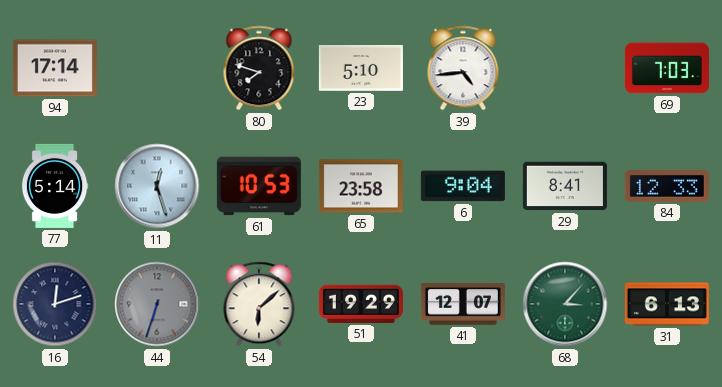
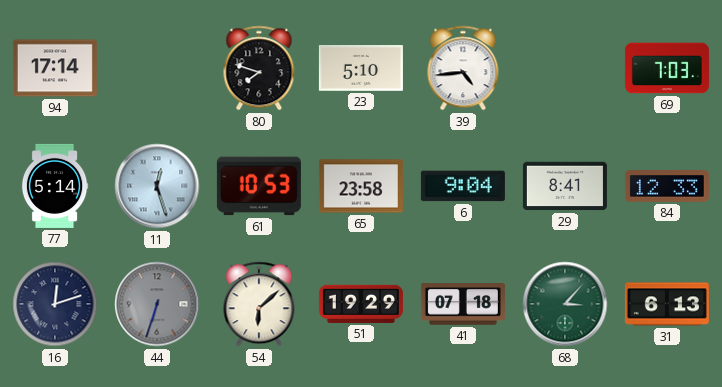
41: 12:07 -> 07:18 (463, 304)
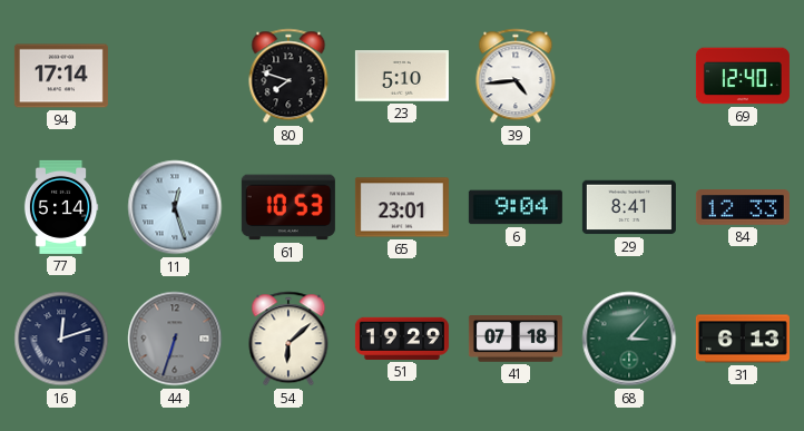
69: 7:03 -> 12:40 (743, 76)
65: 23:58 -> 23:01 (402, 207)
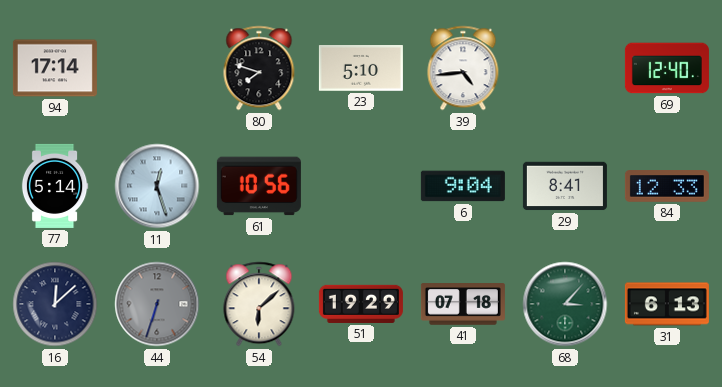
61: 10:53 -> 10:56 (259, 186)
65: 23:01 -> none (402, 207)
16: 12:12 -> 12:08 (55, 304)
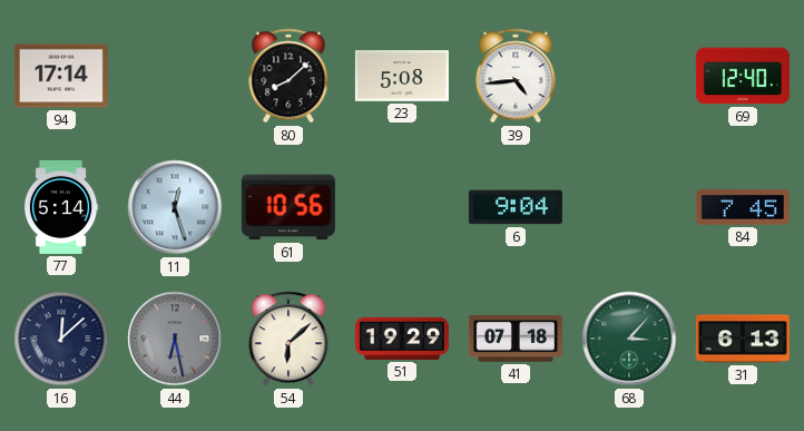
80: 7:48 -> 8:08 (288, 76)
23: 5:10 -> 5:08 (402, 77)
29: 8:41 -> none (565, 186)
84: 12:33 -> 7:45 (743, 207)
44: 6:33 -> 6:28 (175, 339)
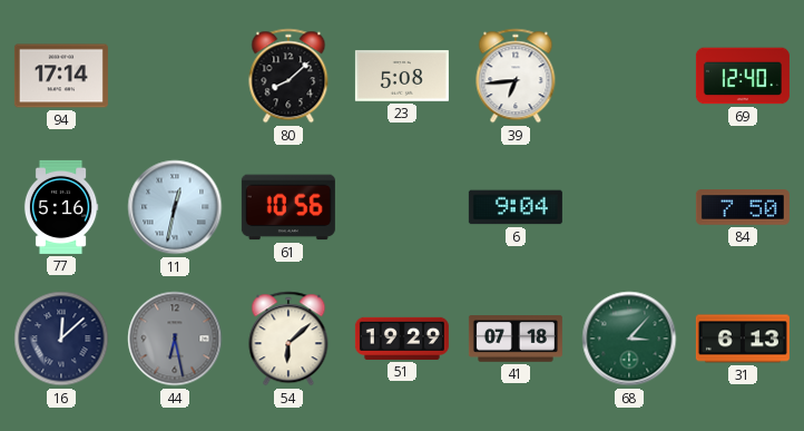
39: 4:44 -> 6:44 (516, 76)
77: 5:14 -> 5:16 (61, 207)
11: 12:27 -> 12:32 (175, 207)
84: 7:45 -> 7:50 (743, 207)
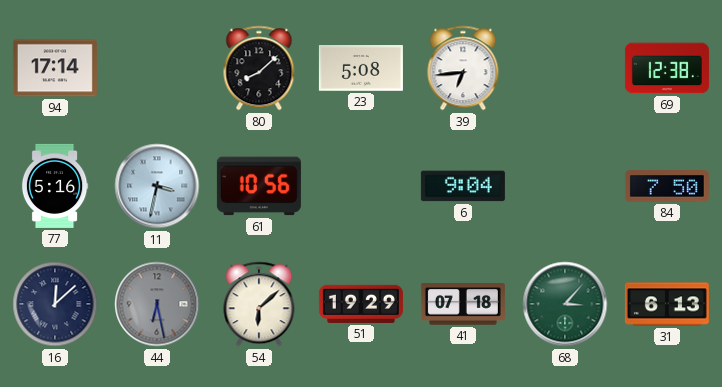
69: 12:40 -> 12:38 (667, 68)
11: 12:32 -> 3:32 (157, 186)
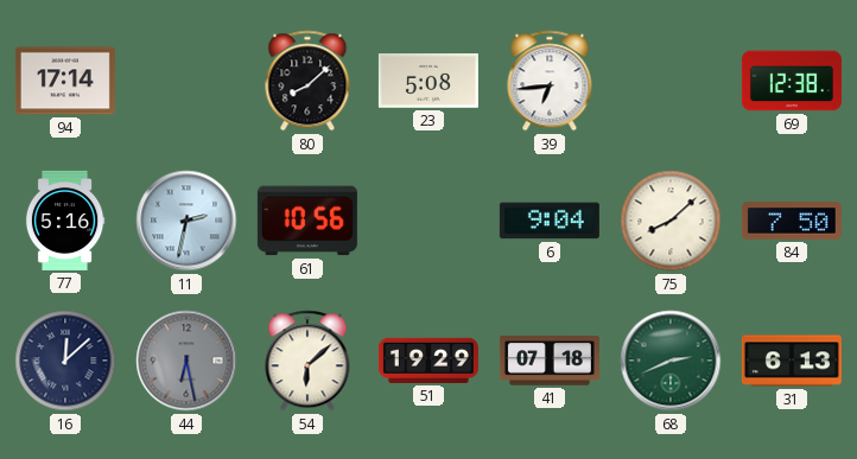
11: 3:32 -> 2:32 (186, 221)
75: none -> 8:08 (671, 221)
68: 3:07 -> 2:41 (671, 361)
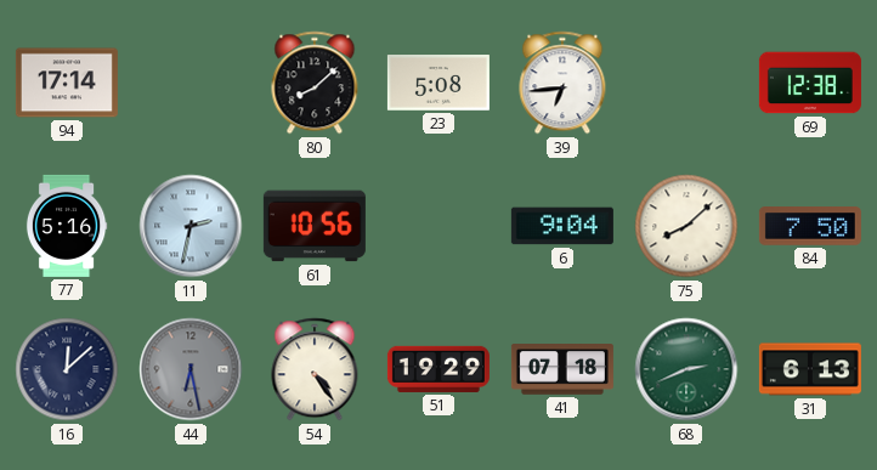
54: 6:08 -> 4:24 (315, 369)
